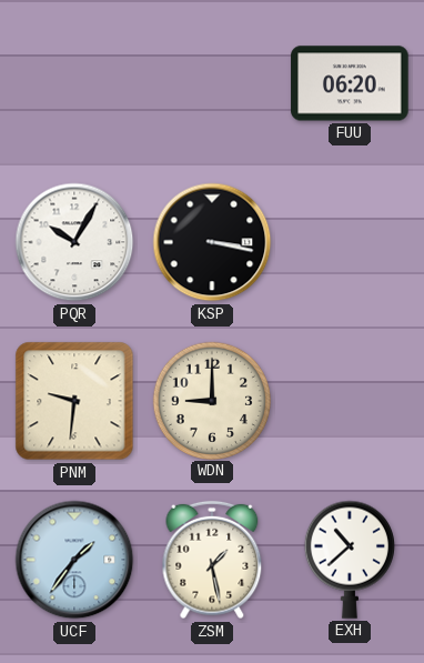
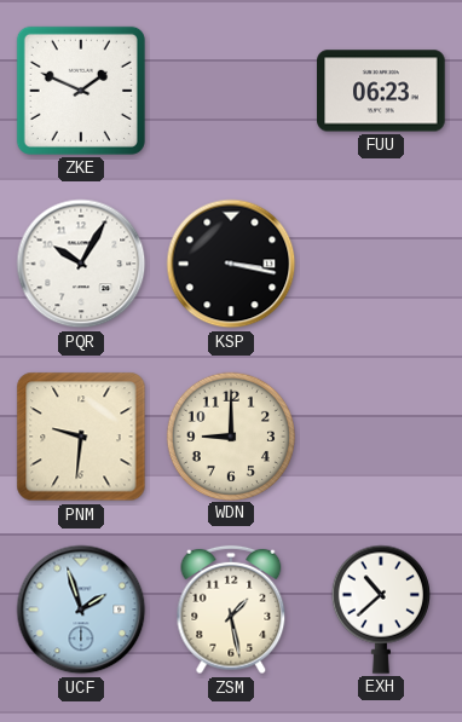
ZKE: none -> 1:49 (81, 91)
FUU: 06:20 -> 06:23 (381, 91)
UCF: 1:36 -> 1:57 (81, 610)
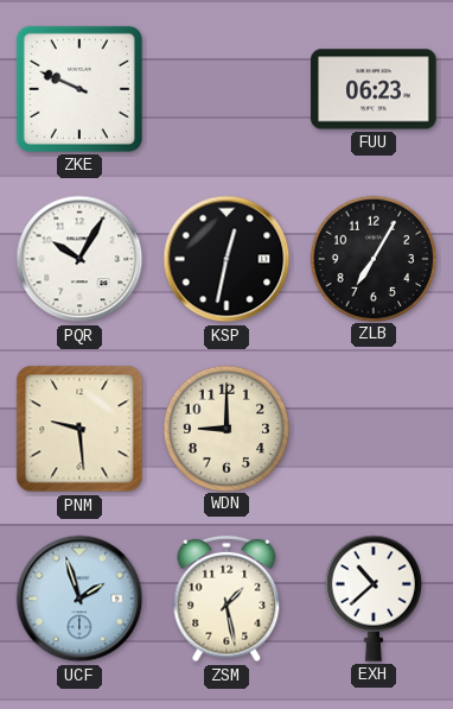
ZKE: 1:49 -> 9:49 (79, 89)
KSP: 3:17 -> 12:32 (226, 259)
ZLB: none -> 7:05 (372, 258)
PNM: 9:31 -> 9:29 (79, 429)
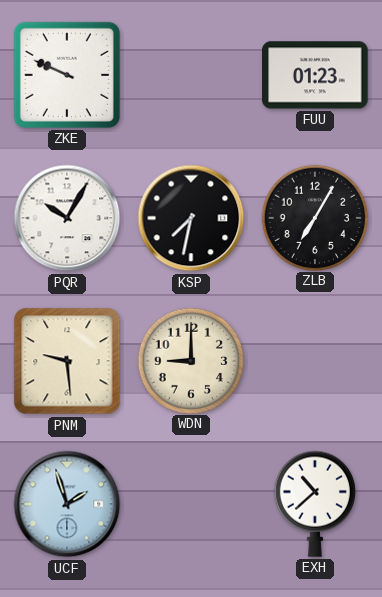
FUU: 06:23 -> 01:23 (315, 75)
KSP: 12:32 -> 7:32 (191, 218)
ZSM: 1:28 -> none (226, 599)
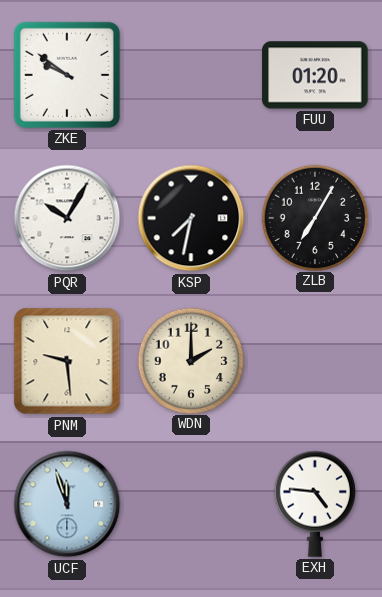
ZKE: 9:49 -> 9:51 (67, 75)
FUU: 01:23 -> 01:20 (315, 75)
WDN: 9:00 -> 2:00 (190, 360)
UCF: 1:57 -> 11:57 (67, 504)
EXH: 10:38 -> 4:46 (315, 504)
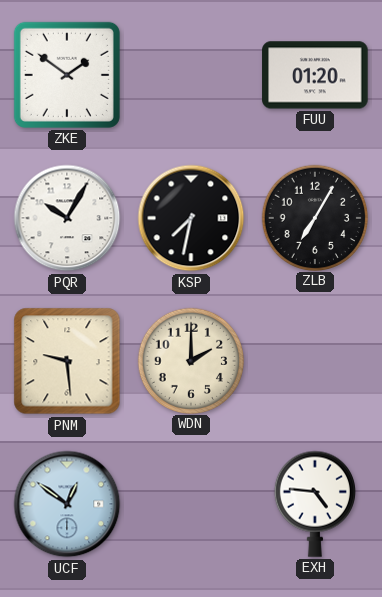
ZKE: 9:51 -> 1:51 (67, 75)
UCF: 11:57 -> 12:51 (67, 504)
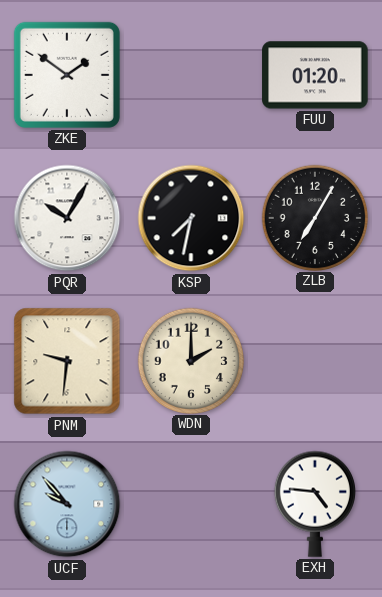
PNM: 9:29 -> 9:31 (67, 361)
UCF: 12:51 -> 9:53 (67, 504)
